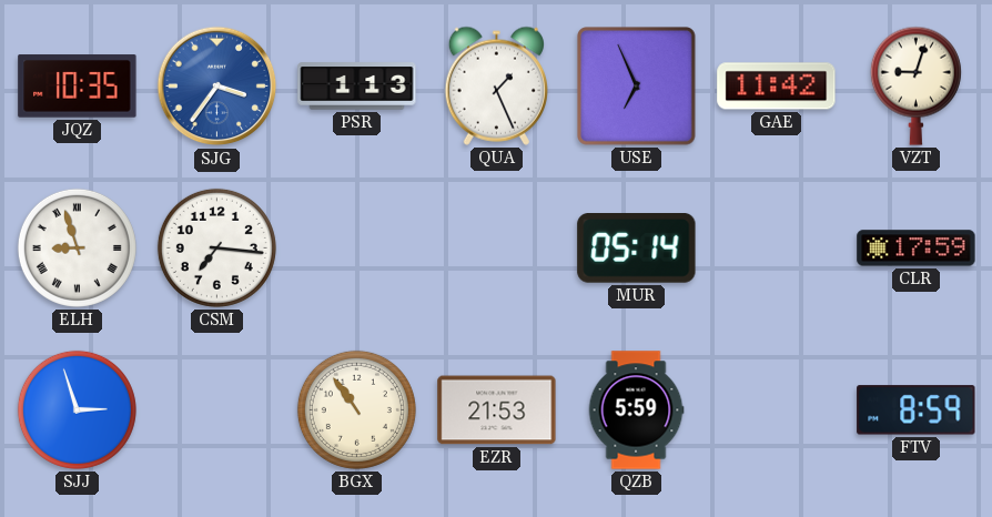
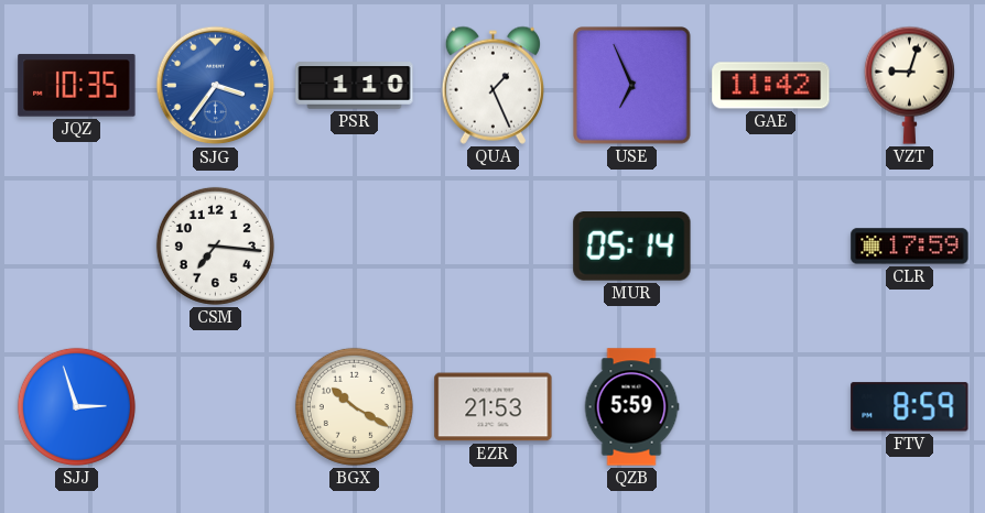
PSR: 1:13 -> 1:10 (355, 86)
ELH: 8:57 -> none (77, 247)
BGX: 10:54 -> 10:20 (354, 406)
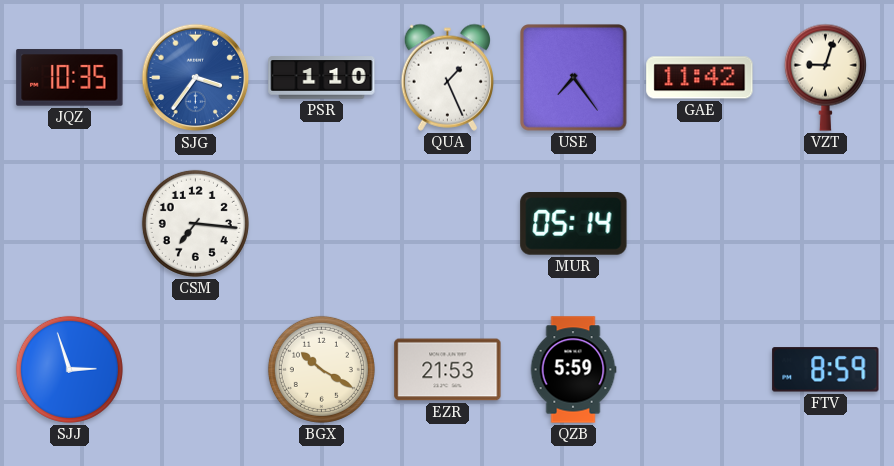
USE: 6:56 -> 7:24 (574, 78)
CLR: 17:59 -> none (910, 247)
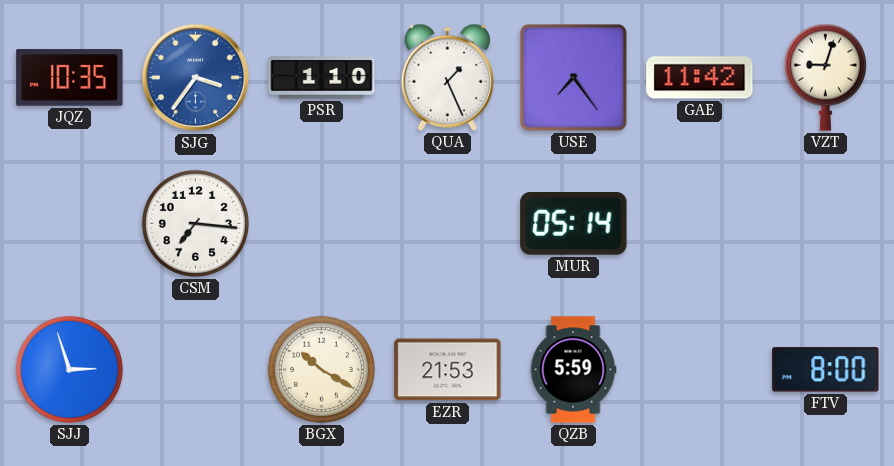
FTV: 8:59 -> 8:00 (826, 370)
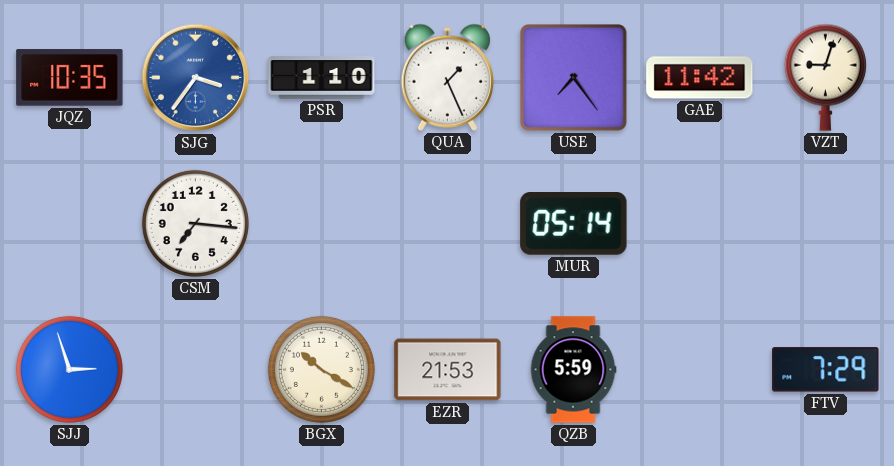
FTV: 8:00 -> 7:29 (826, 370)
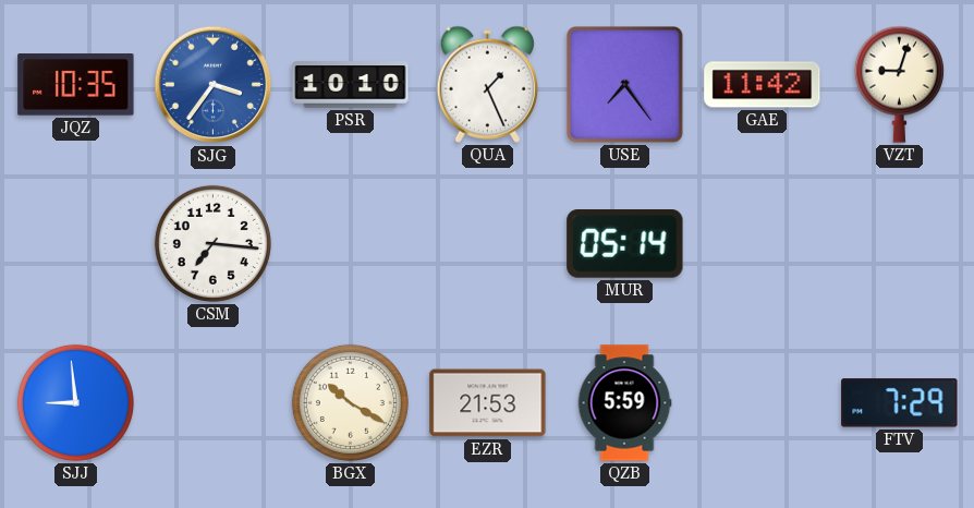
PSR: 1:10 -> 10:10 (351, 85)
SJJ: 2:57 -> 8:59 (75, 402)
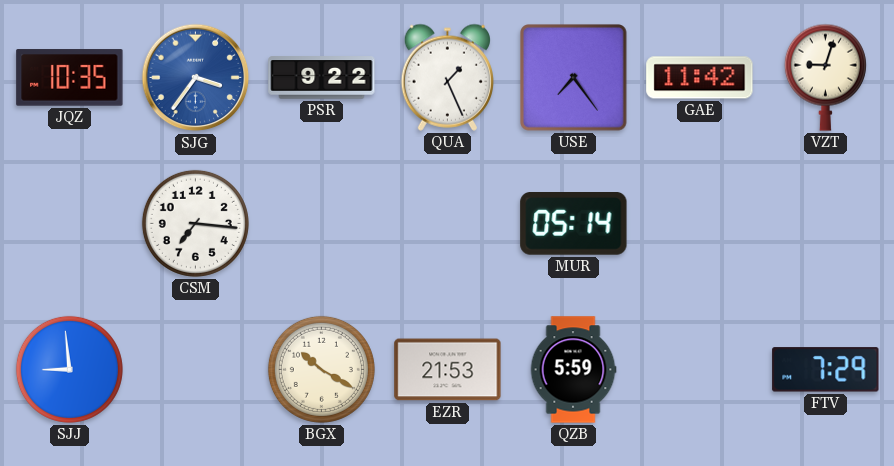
PSR: 10:10 -> 9:22 (322, 78)
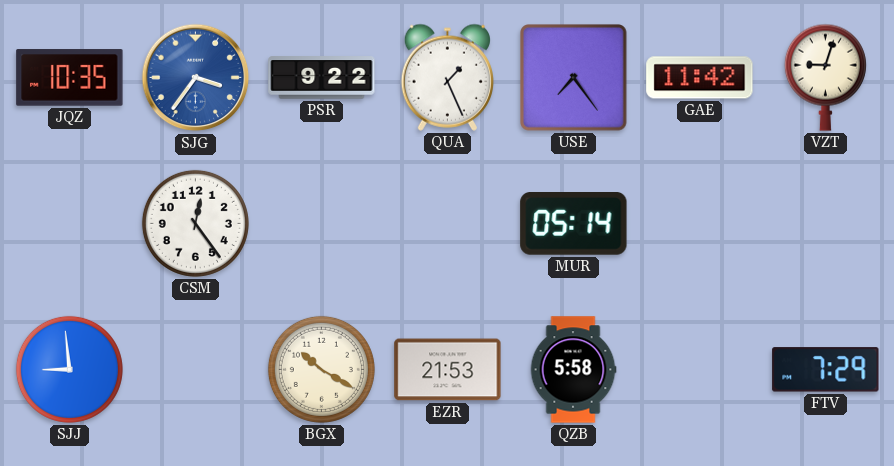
CSM: 7:16 -> 12:24 (195, 223)
QZB: 5:59 -> 5:58 (573, 370)
